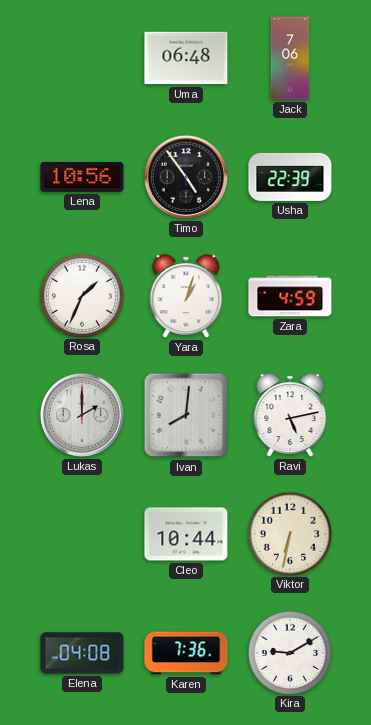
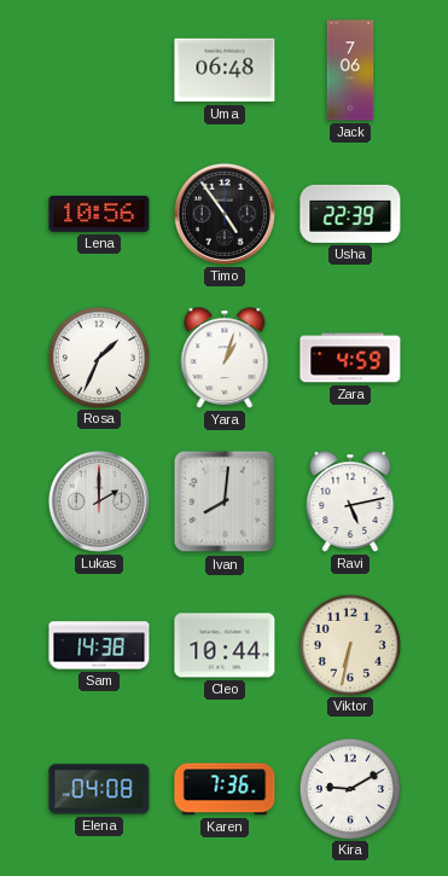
Sam: none -> 14:38 (99, 645)
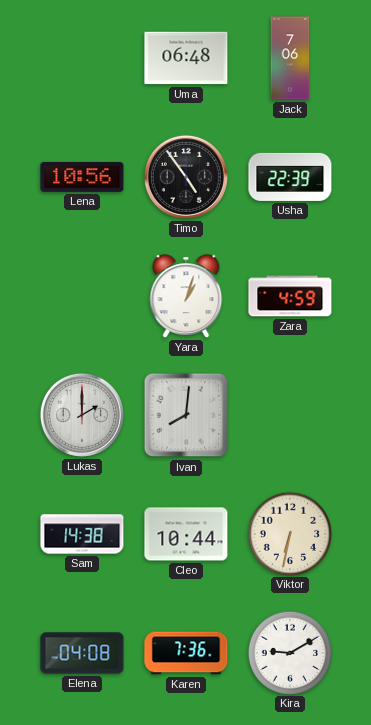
Rosa: 1:34 -> none (98, 356)
Ravi: 5:13 -> none (350, 501)
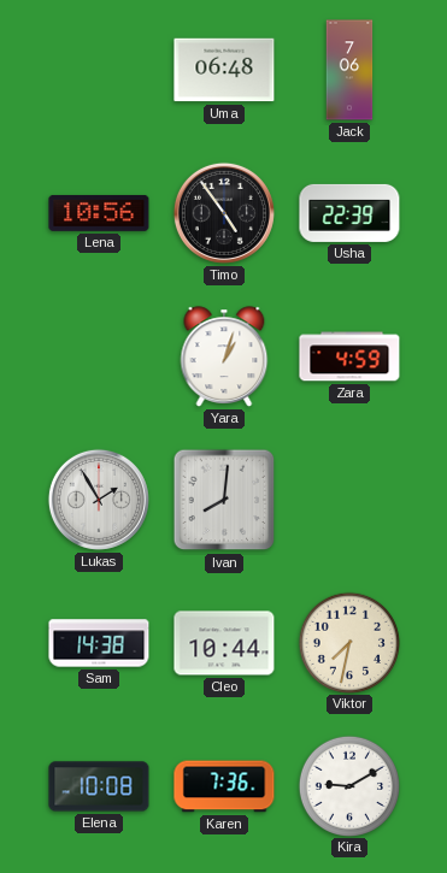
Lukas: 2:00 -> 1:55 (99, 500)
Viktor: 6:32 -> 7:32 (348, 642)
Elena: 04:08 -> 10:08 (99, 786)
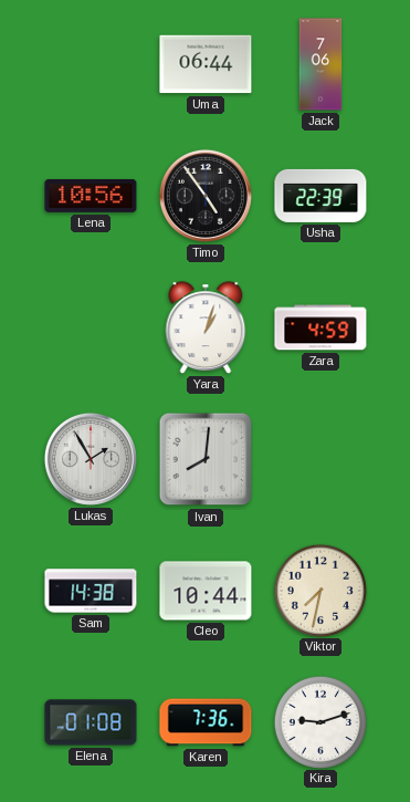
Uma: 06:48 -> 06:44 (206, 64)
Elena: 10:08 -> 01:08 (91, 722)
Kira: 9:10 -> 9:12 (319, 721)
